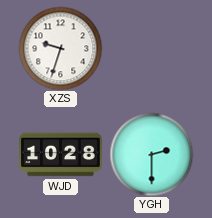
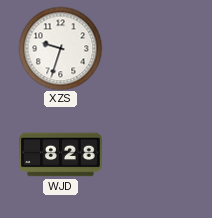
WJD: 10:28 -> 8:28 (61, 155)
YGH: 2:30 -> none (151, 154)
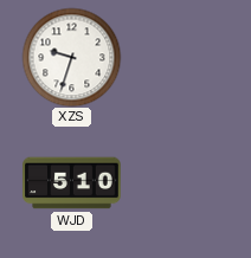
WJD: 8:28 -> 5:10 (72, 183)
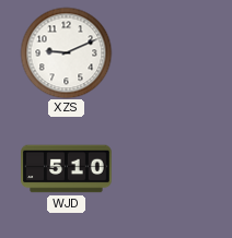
XZS: 9:33 -> 9:11 (66, 52)
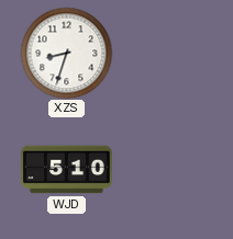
XZS: 9:11 -> 8:33 (66, 53)
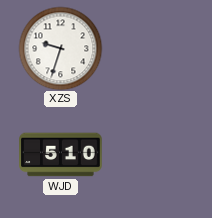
XZS: 8:33 -> 9:33 (60, 48)
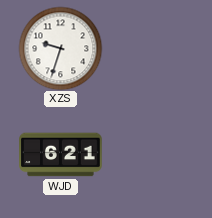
WJD: 5:10 -> 6:21 (61, 155)
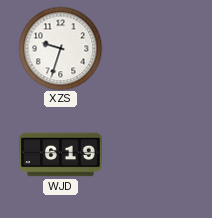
WJD: 6:21 -> 6:19 (61, 155)
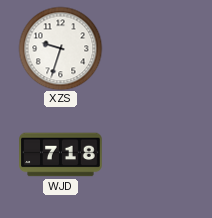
WJD: 6:19 -> 7:18 (61, 155)
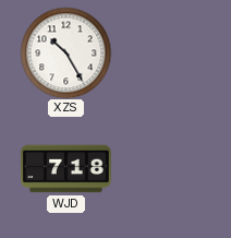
XZS: 9:33 -> 10:25 (65, 52)
